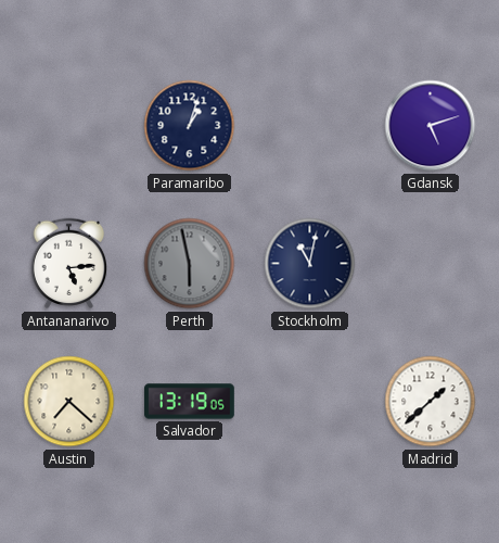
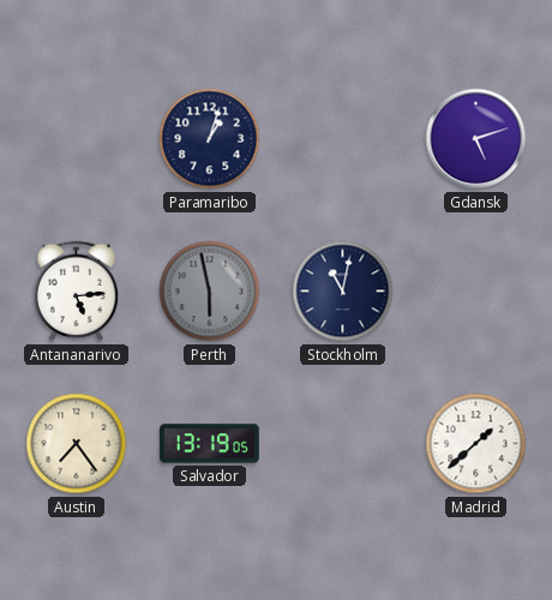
Austin: 7:22 -> 7:24 (77, 444)
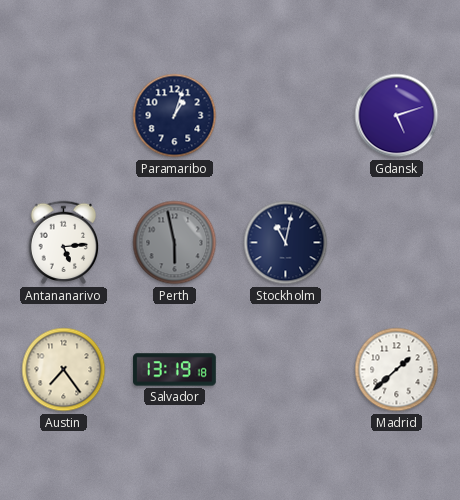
Salvador: 13:19:05 -> 13:19:18 (175, 370)
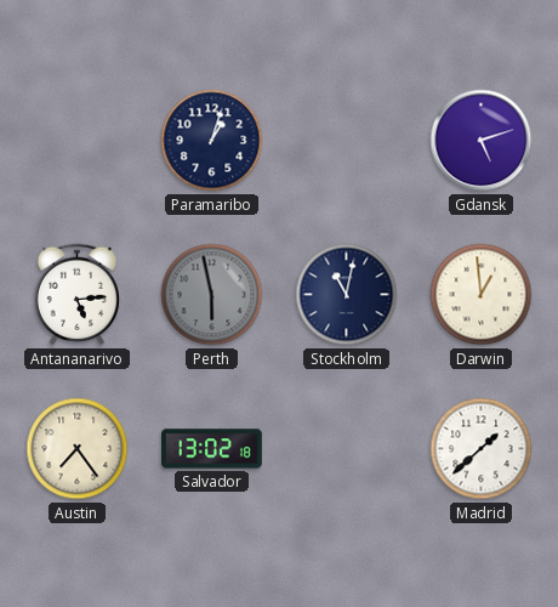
Darwin: none -> 12:59 (482, 295)
Salvador: 13:19 -> 13:02 (212, 449)
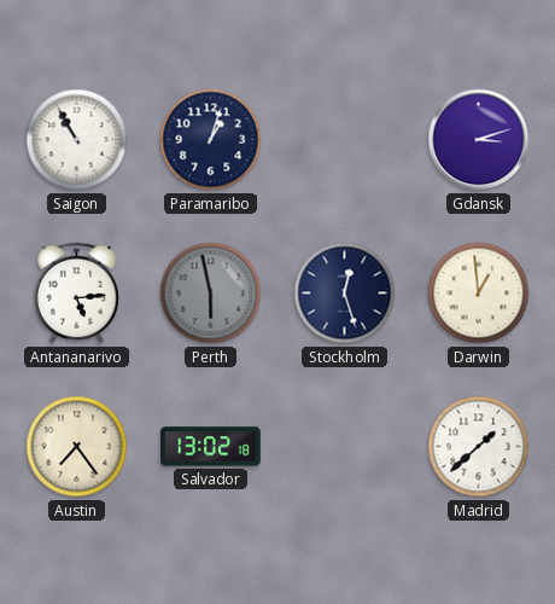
Saigon: none -> 10:55 (77, 140)
Gdansk: 5:12 -> 3:12 (479, 140)
Stockholm: 11:02 -> 12:27 (345, 294)
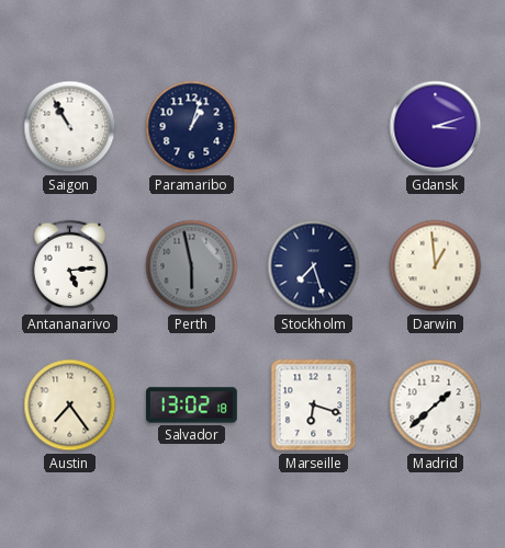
Stockholm: 12:27 -> 7:27 (314, 266)
Marseille: none -> 6:18 (314, 406)
